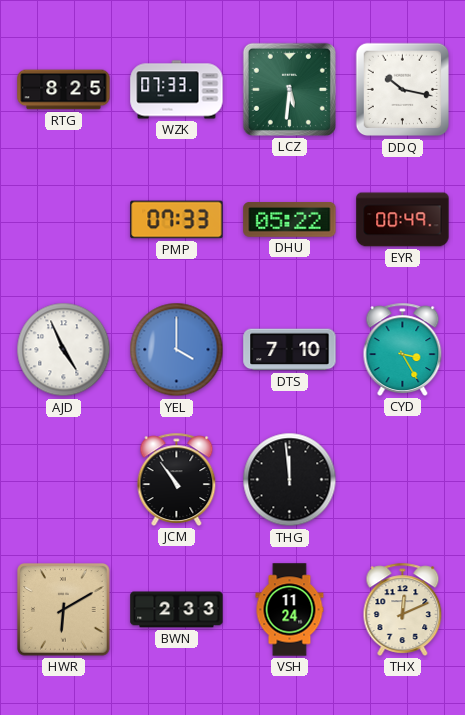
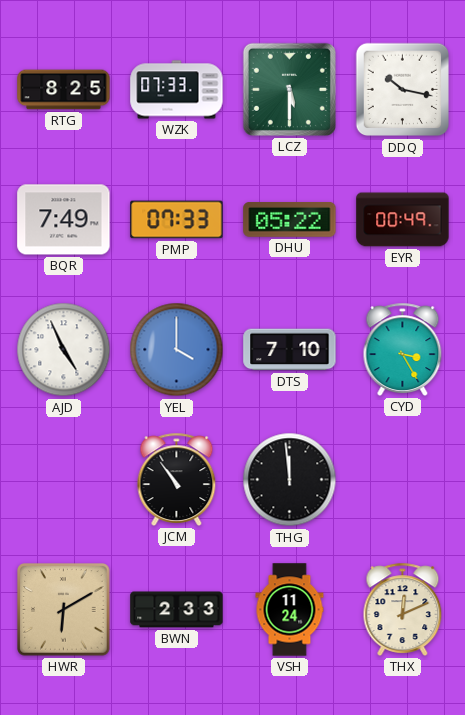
LCZ: 5:31 -> 5:30 (289, 89)
BQR: none -> 7:49 (64, 220)
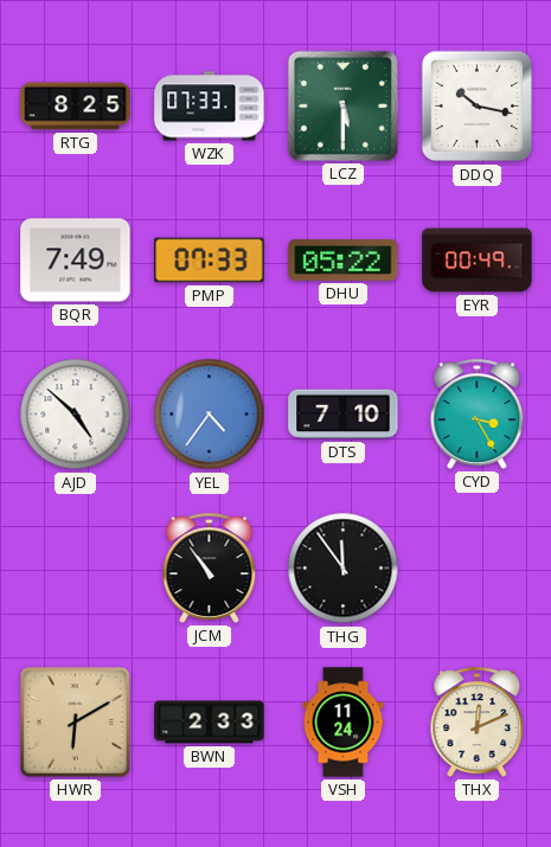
AJD: 4:56 -> 4:52 (76, 415)
YEL: 4:00 -> 4:36 (210, 415)
THG: 11:59 -> 11:54 (344, 569)
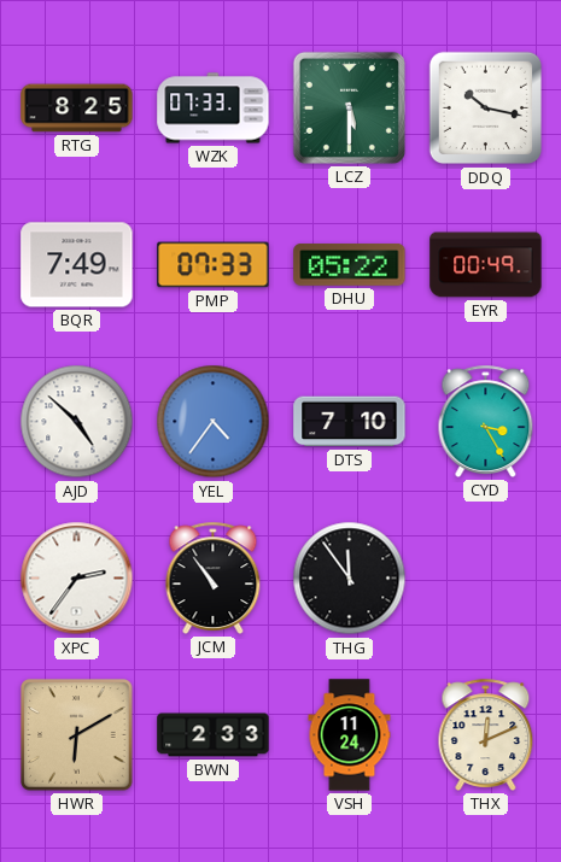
XPC: none -> 2:36 (77, 579)
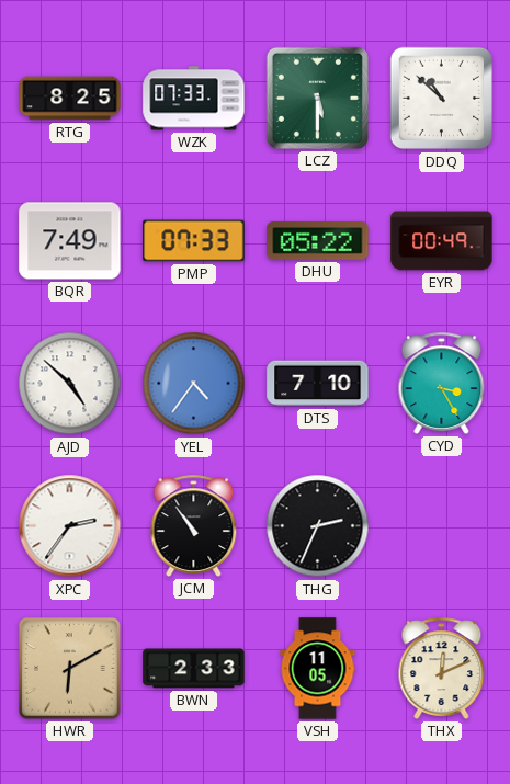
DDQ: 10:17 -> 10:52 (442, 99)
THG: 11:54 -> 2:34 (318, 526)
VSH: 11:24 -> 11:05 (318, 669)
